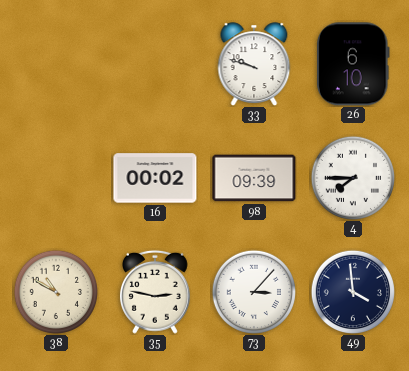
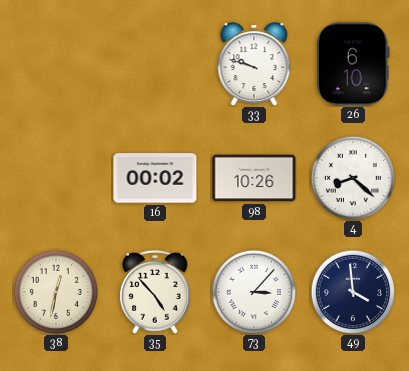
98: 09:39 -> 10:26 (254, 178)
4: 7:45 -> 8:22 (352, 177)
38: 10:50 -> 12:32 (55, 291)
35: 2:47 -> 4:53 (155, 292)
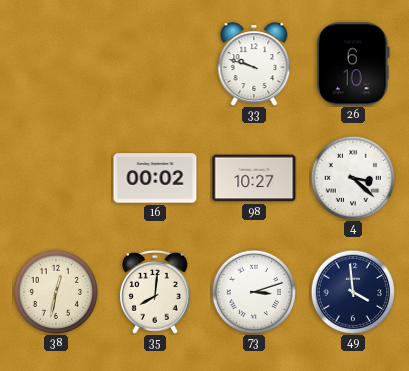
98: 10:26 -> 10:27 (254, 178)
4: 8:22 -> 3:22 (352, 177)
35: 4:53 -> 8:01 (155, 292)
73: 3:07 -> 3:12 (253, 291)
